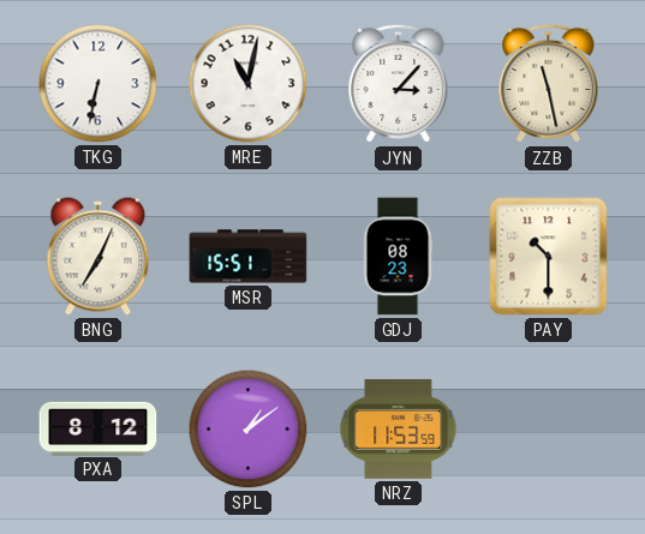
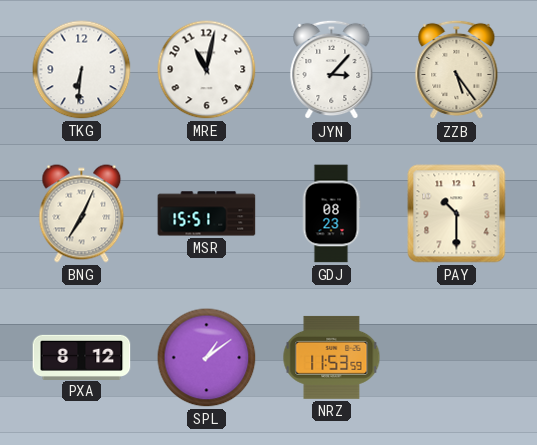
TKG: 6:32 -> 6:31 (82, 70)
ZZB: 11:28 -> 5:24 (457, 70)
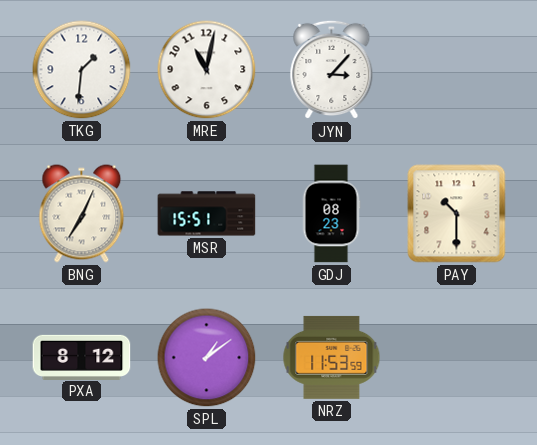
TKG: 6:31 -> 1:31 (82, 70)
ZZB: 5:24 -> none (457, 70)
